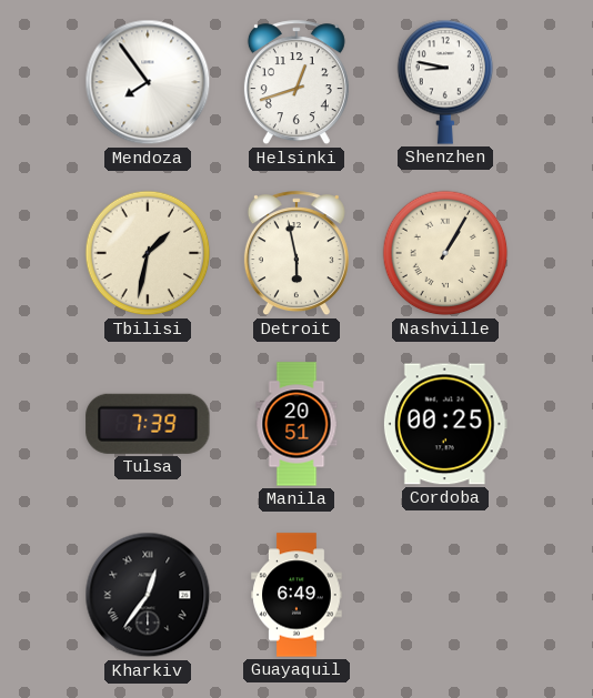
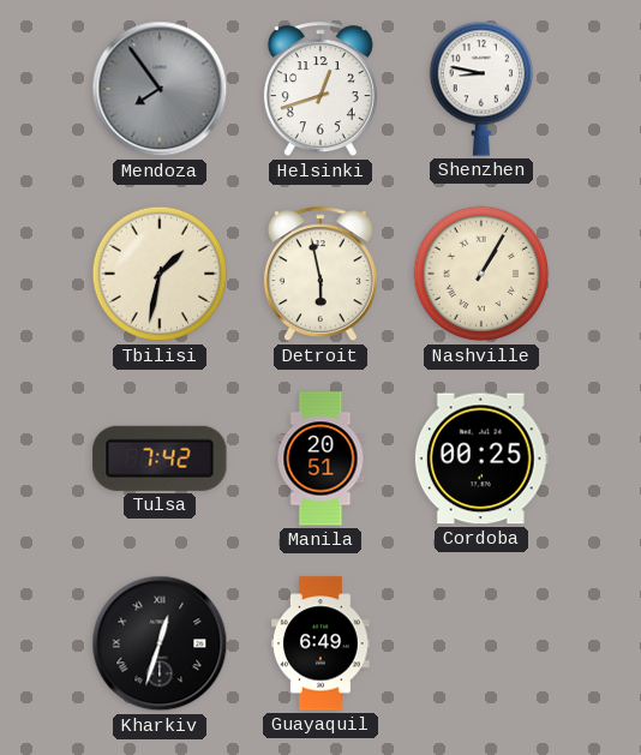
Mendoza dial: white -> grey (160, 89)
Tulsa: 7:39 -> 7:42 (160, 459)
Kharkiv: 12:36 -> 12:33 (160, 643)
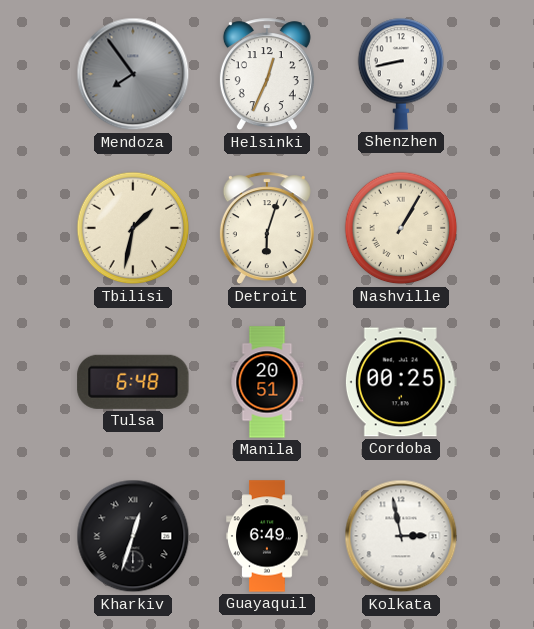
Helsinki: 12:42 -> 12:34 (267, 75)
Shenzhen: 8:47 -> 8:43 (401, 74)
Detroit: 5:58 -> 6:03 (267, 229)
Tulsa: 7:42 -> 6:48 (133, 382)
Kolkata: none -> 2:58 (401, 536)
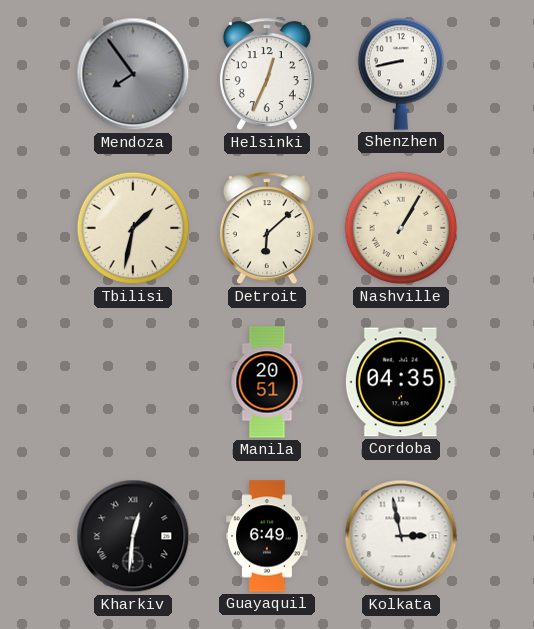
Detroit: 6:03 -> 6:08 (267, 229)
Tulsa: 6:48 -> none (133, 382)
Cordoba: 00:25 -> 04:35 (401, 382)
Kharkiv: 12:33 -> 12:31 (133, 536)
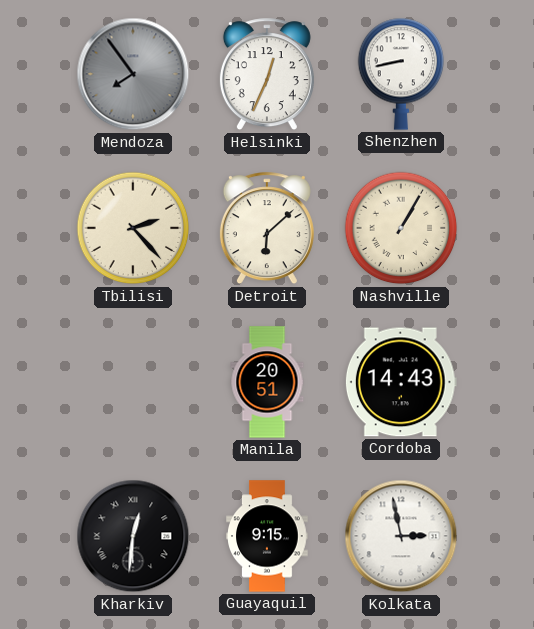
Tbilisi: 1:32 -> 2:23 (133, 228)
Cordoba: 04:35 -> 14:43 (401, 382)
Guayaquil: 6:49 -> 9:15 (267, 536)
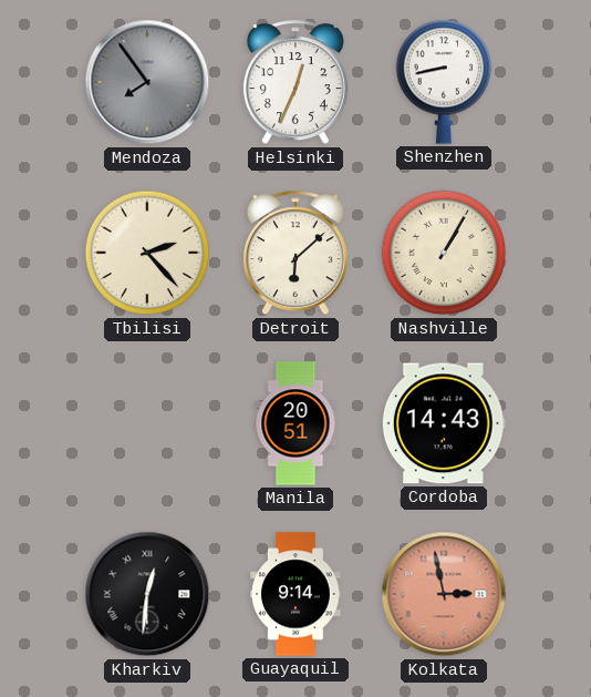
Guayaquil: 9:15 -> 9:14 (295, 594)
Kolkata dial: white -> salmon (444, 594)
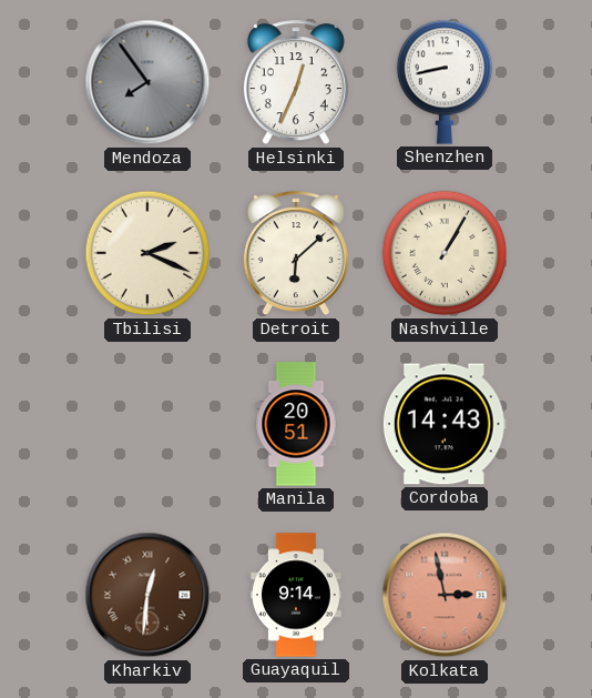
Tbilisi: 2:23 -> 2:19 (147, 253)
Kharkiv dial: black -> brown (147, 595)
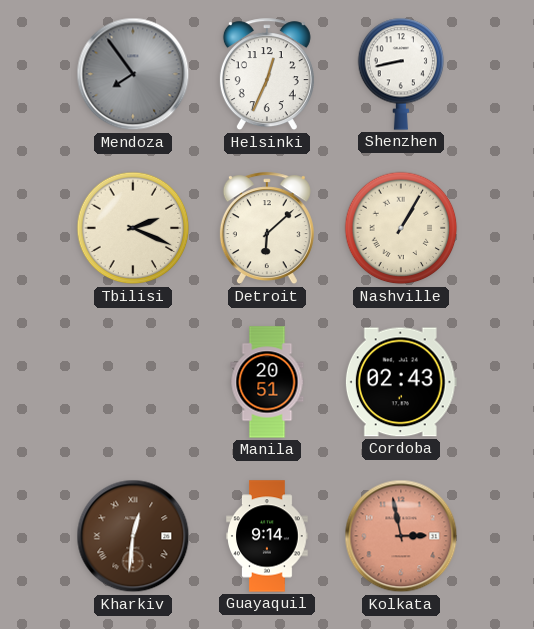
Cordoba: 14:43 -> 02:43 (401, 382)
